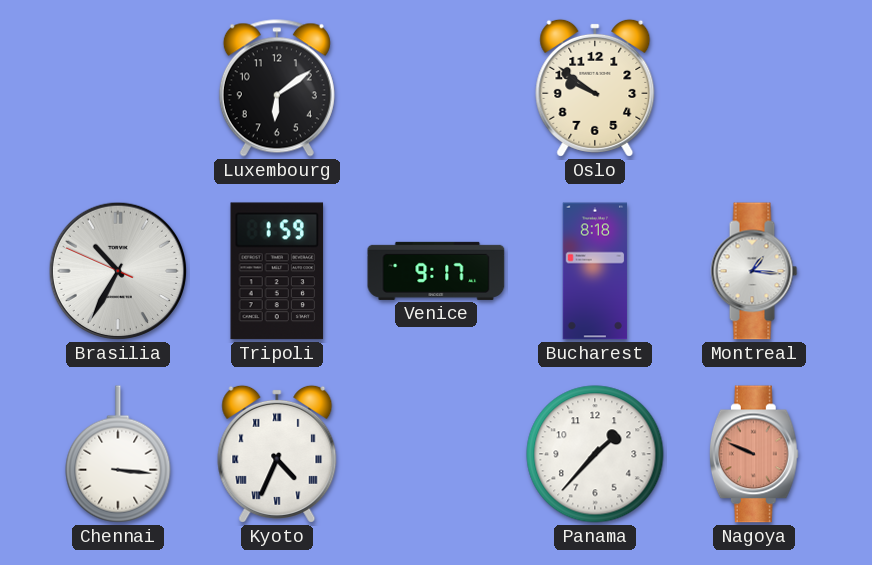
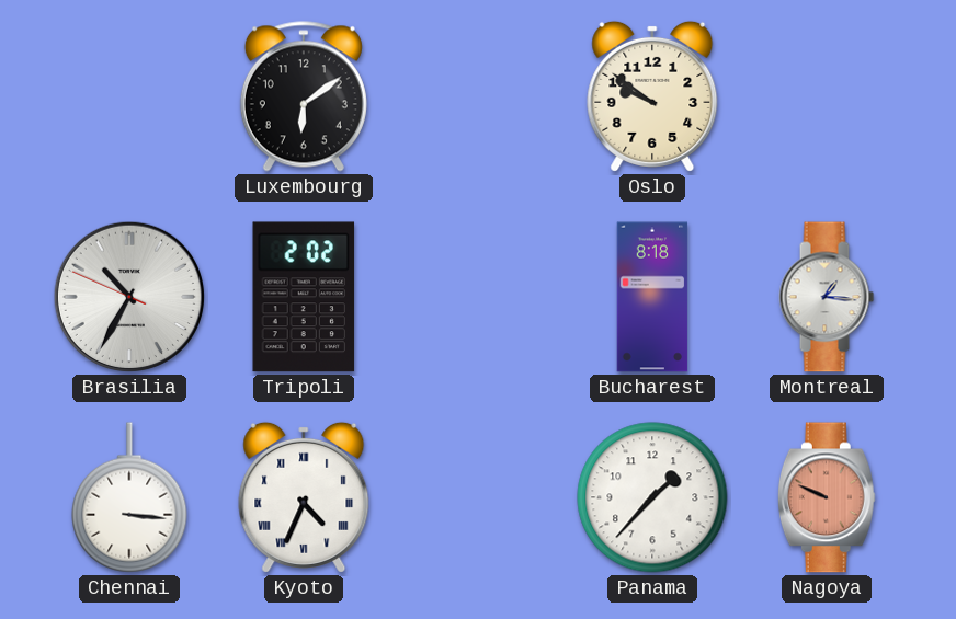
Tripoli: 1:59 -> 2:02 (304, 297)
Venice: 9:17 -> none (436, 271)
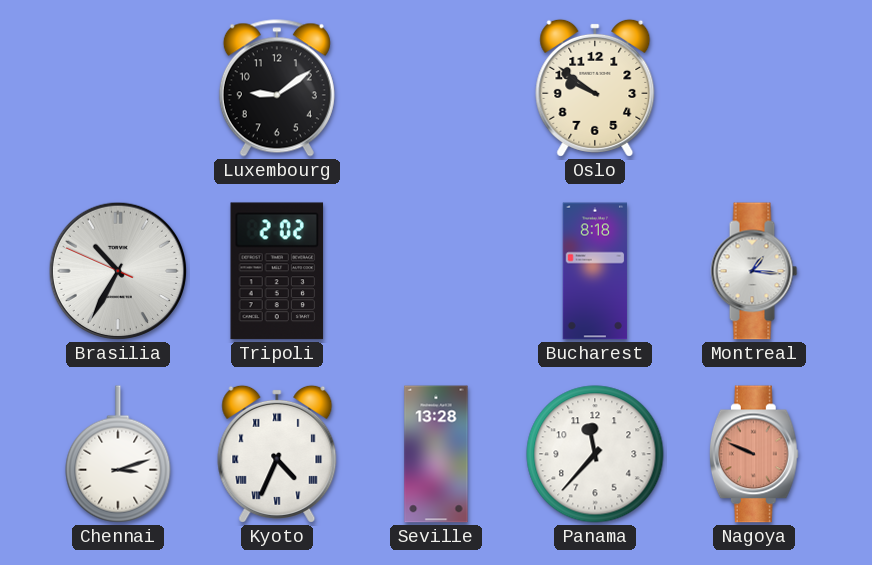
Luxembourg: 6:09 -> 9:09 (277, 88)
Chennai: 3:16 -> 3:12 (118, 454)
Seville: none -> 13:28 (436, 454)
Panama: 1:37 -> 11:37 (595, 454)
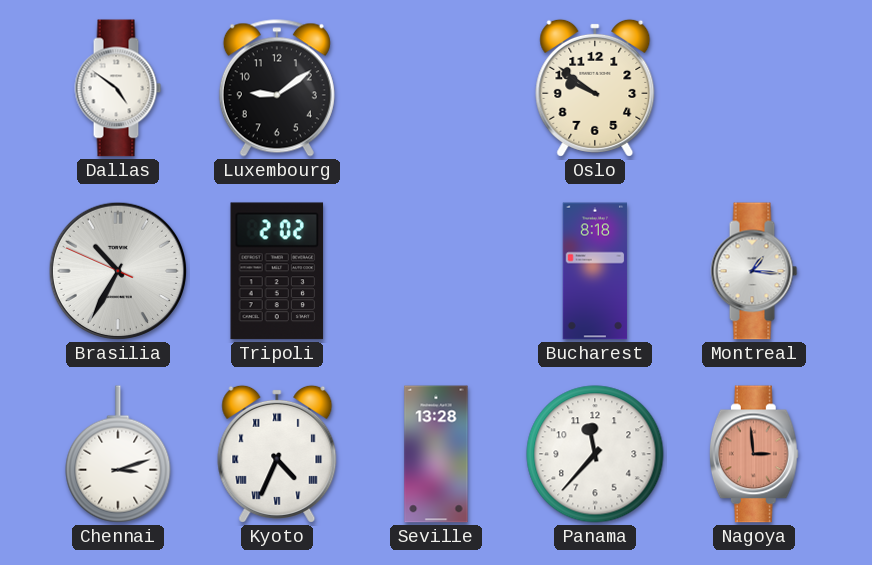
Dallas: none -> 4:51 (118, 88)
Nagoya: 9:49 -> 2:59 (754, 454)
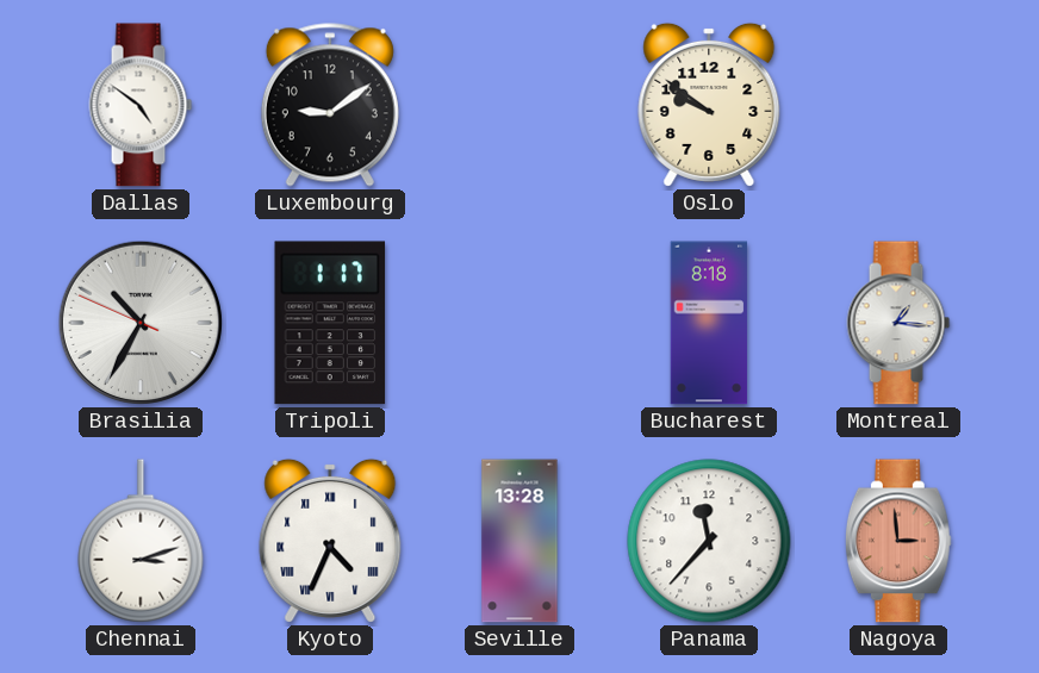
Tripoli: 2:02 -> 1:17 (330, 323)
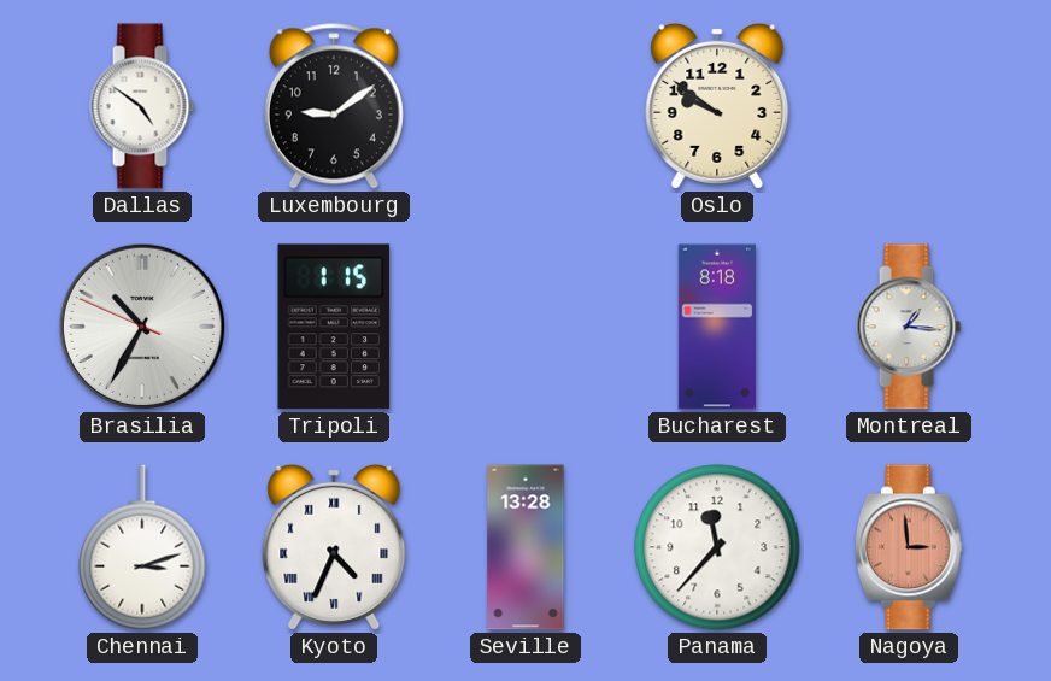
Tripoli: 1:17 -> 1:15 (334, 327)
